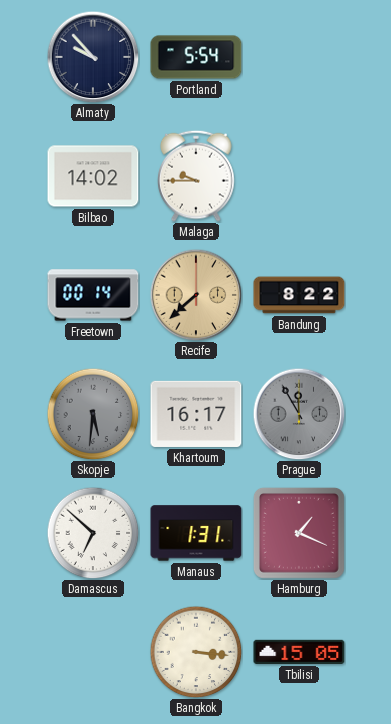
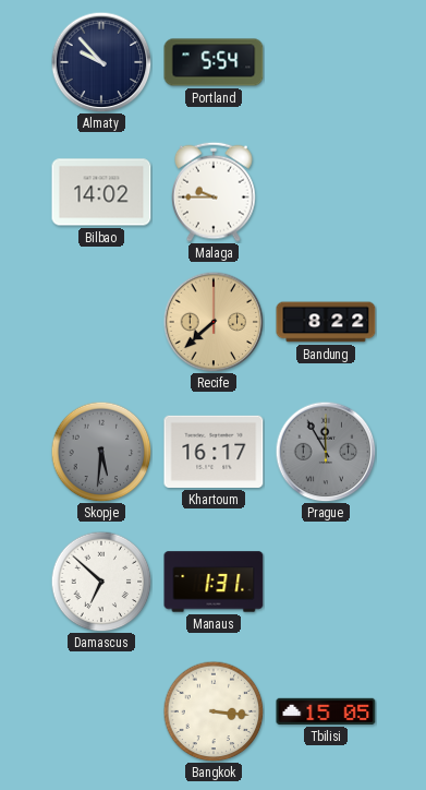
Freetown: 00:14 -> none (93, 295)
Hamburg: 1:19 -> none (299, 533)
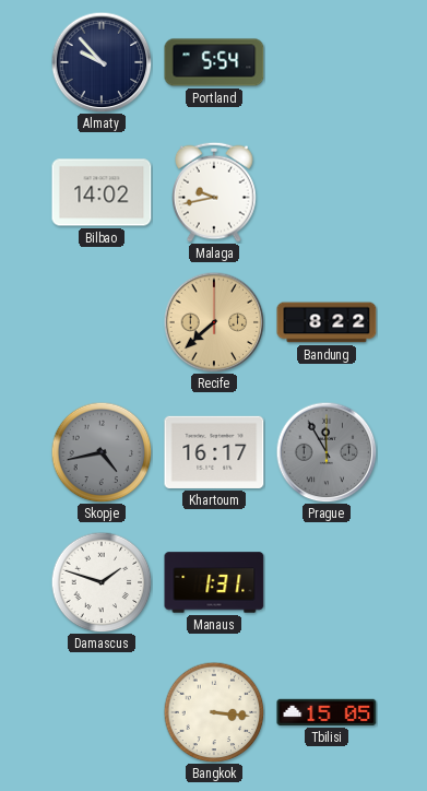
Malaga: 9:45 -> 9:43 (214, 192)
Skopje: 5:31 -> 4:43 (102, 452)
Damascus: 6:52 -> 1:48 (102, 582)
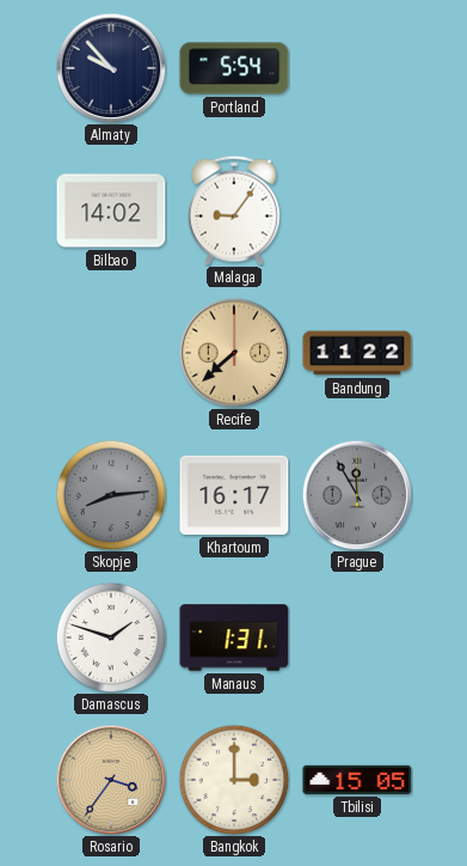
Malaga: 9:43 -> 9:06 (234, 211)
Bandung: 8:22 -> 11:22 (357, 353)
Skopje: 4:43 -> 8:14 (111, 495)
Rosario: none -> 3:36 (111, 780)
Bangkok: 3:16 -> 3:00 (234, 780)
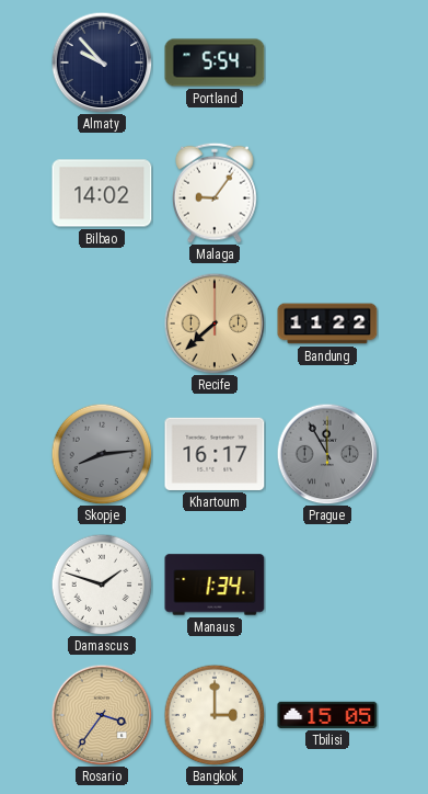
Manaus: 1:31 -> 1:34 (215, 585)
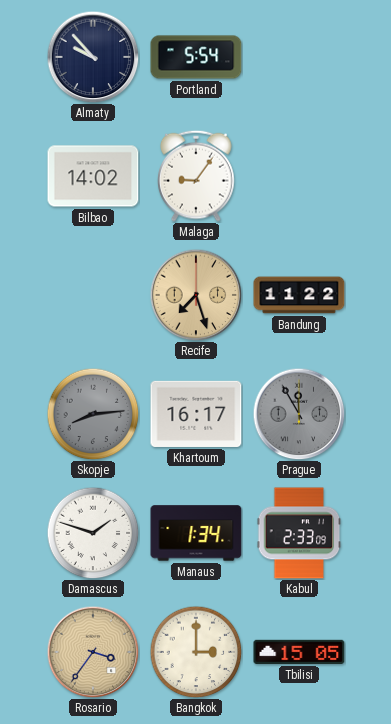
Recife: 7:38 -> 7:27 (196, 295)
Kabul: none -> 2:33 (299, 533)
